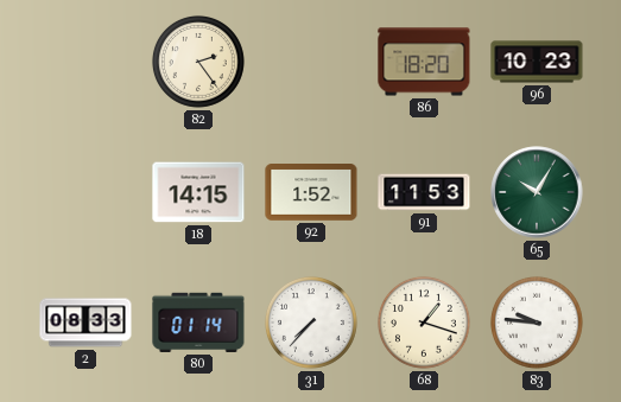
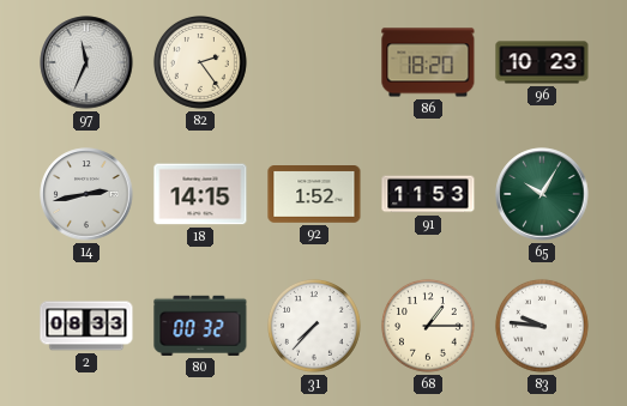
97: none -> 11:34 (86, 62)
14: none -> 2:43 (86, 194)
80: 01:14 -> 00:32 (200, 326)
68: 1:18 -> 1:15 (428, 326)
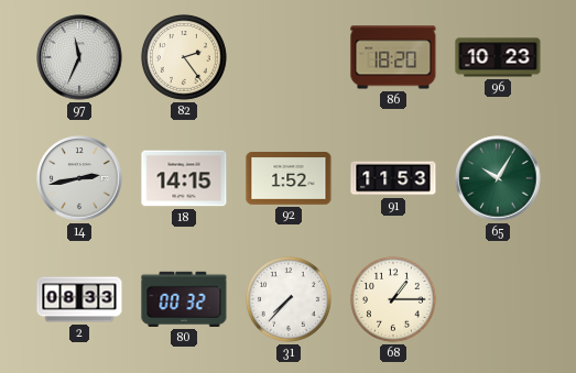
83: 9:46 -> none (542, 326)
